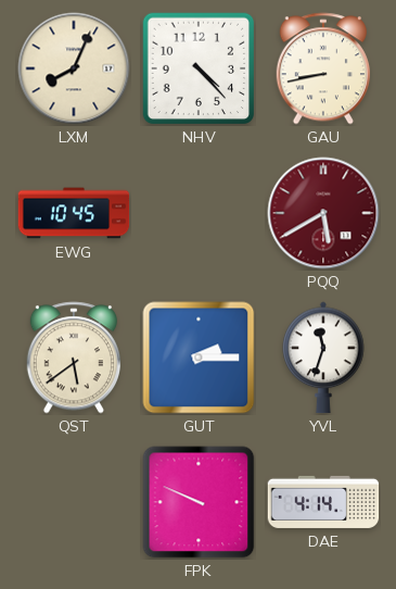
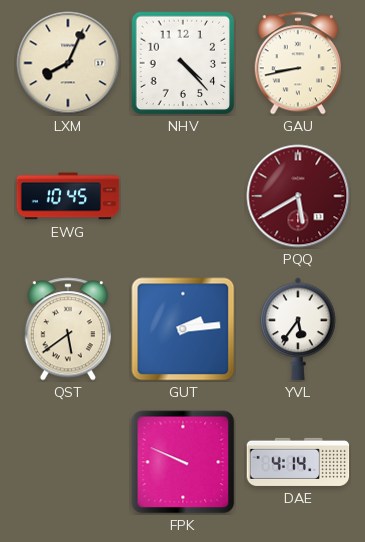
GUT: 2:15 -> 2:14 (183, 329)
YVL: 11:33 -> 5:36 (298, 329)
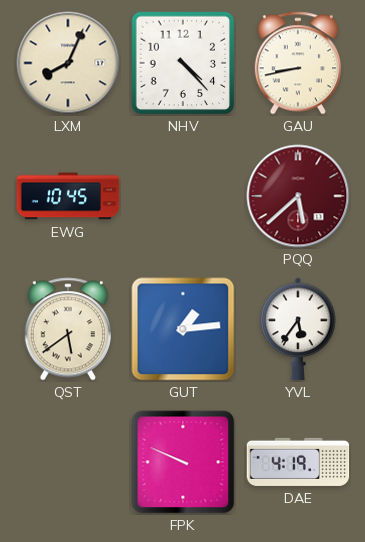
PQQ: 5:40 -> 5:38 (298, 196)
GUT: 2:14 -> 1:14 (183, 329)
DAE: 4:14 -> 4:19 (298, 462)
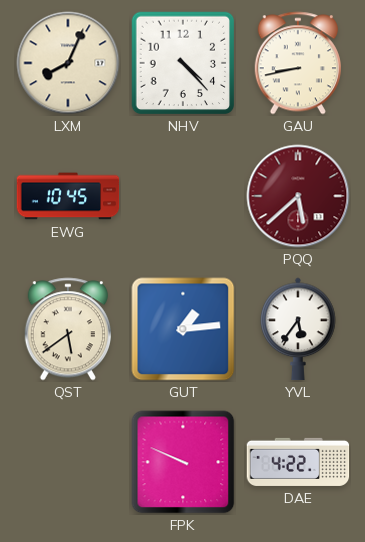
DAE: 4:19 -> 4:22 (298, 462)
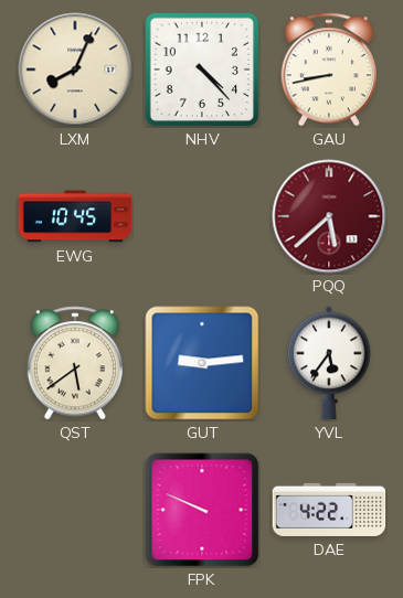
GUT: 1:14 -> 9:14 (202, 363)
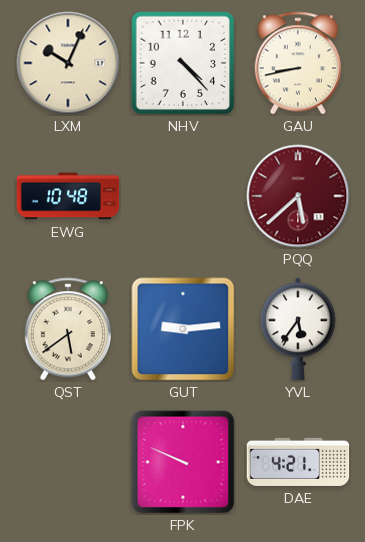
LXM: 8:04 -> 10:04 (68, 63)
EWG: 10:45 -> 10:48 (68, 196)
DAE: 4:22 -> 4:21 (298, 462)
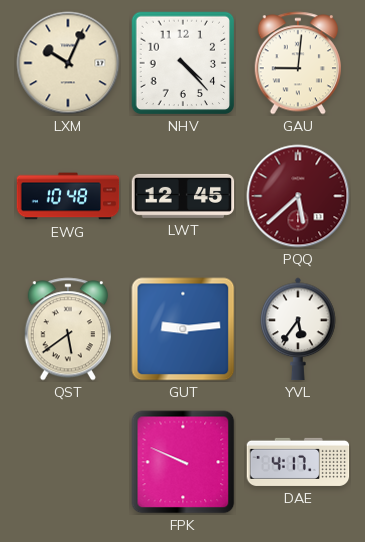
GAU: 8:43 -> 9:01 (298, 63)
LWT: none -> 12:45 (183, 196)
DAE: 4:21 -> 4:17 (298, 462)
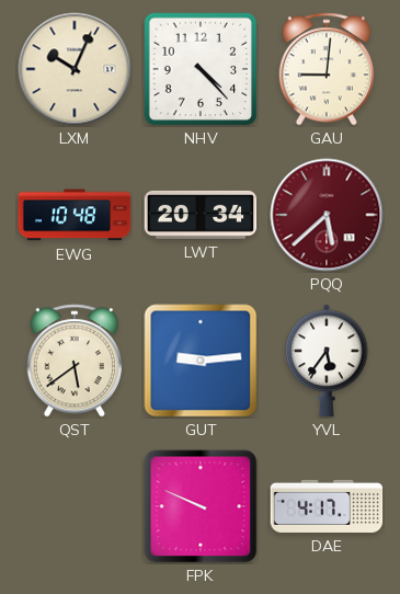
LWT: 12:45 -> 20:34 (201, 215)
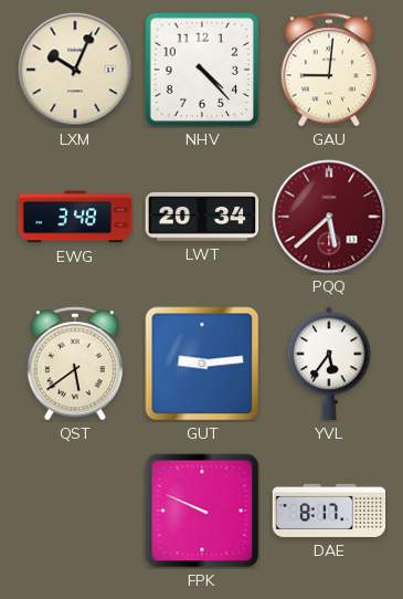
EWG: 10:48 -> 3:48 (75, 217)
DAE: 4:17 -> 8:17 (329, 511)
